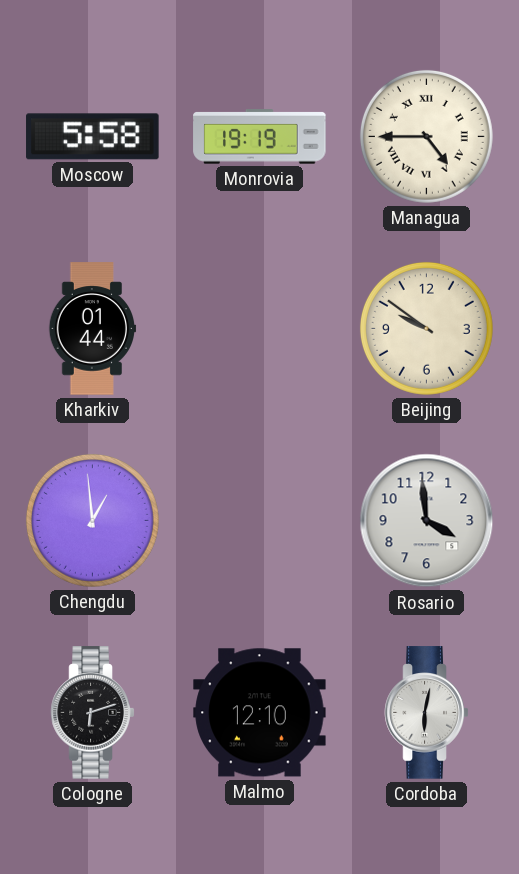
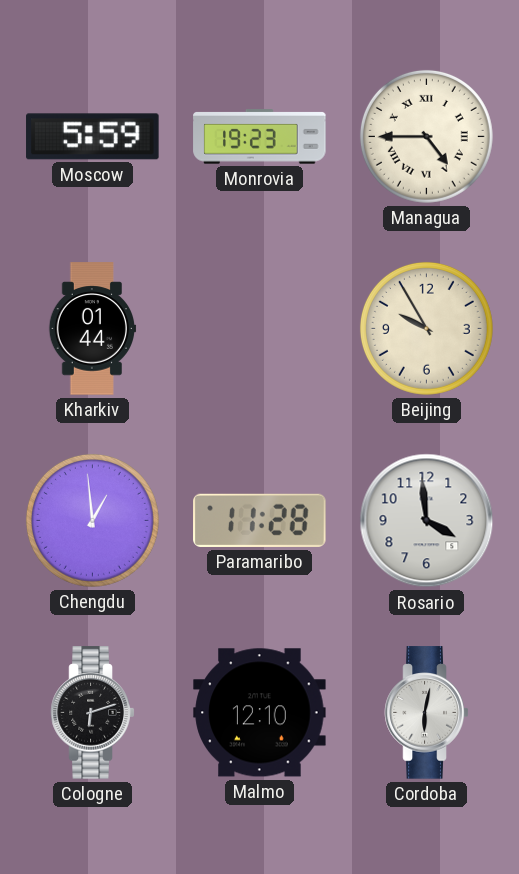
Moscow: 5:58 -> 5:59 (93, 137)
Monrovia: 19:19 -> 19:23 (260, 137)
Beijing: 9:51 -> 9:55 (426, 328)
Paramaribo: none -> 11:28 (260, 520)
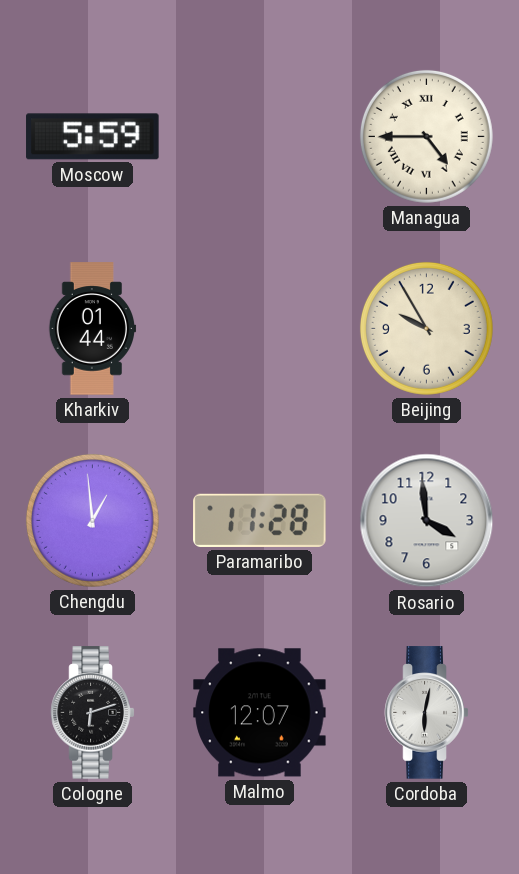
Monrovia: 19:23 -> none (260, 137)
Malmo: 12:10 -> 12:07 (260, 713)
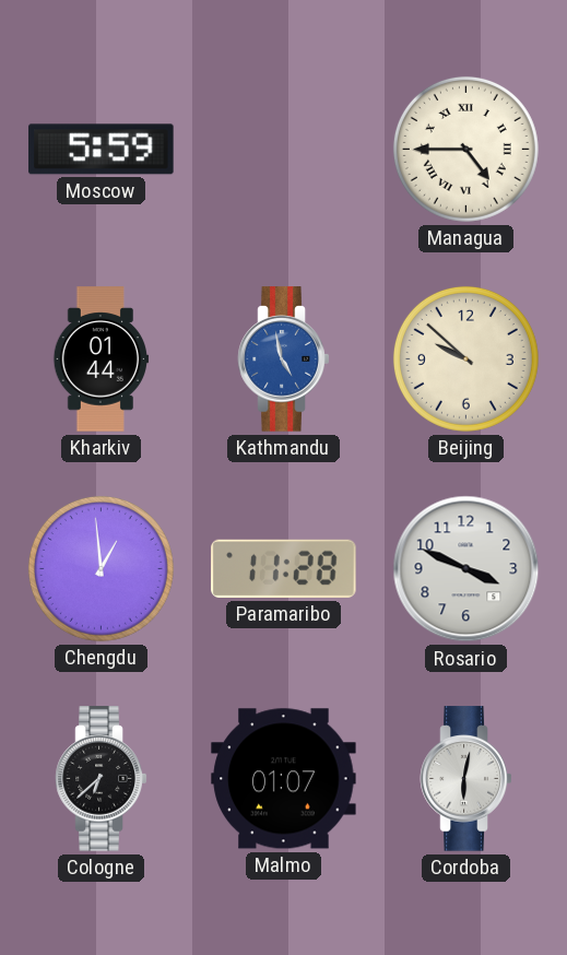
Kathmandu: none -> 4:58 (284, 359)
Beijing: 9:55 -> 9:52 (465, 358)
Rosario: 3:59 -> 3:49 (466, 569)
Cologne: 6:12 -> 6:38 (102, 779)
Malmo: 12:07 -> 01:07 (284, 779)
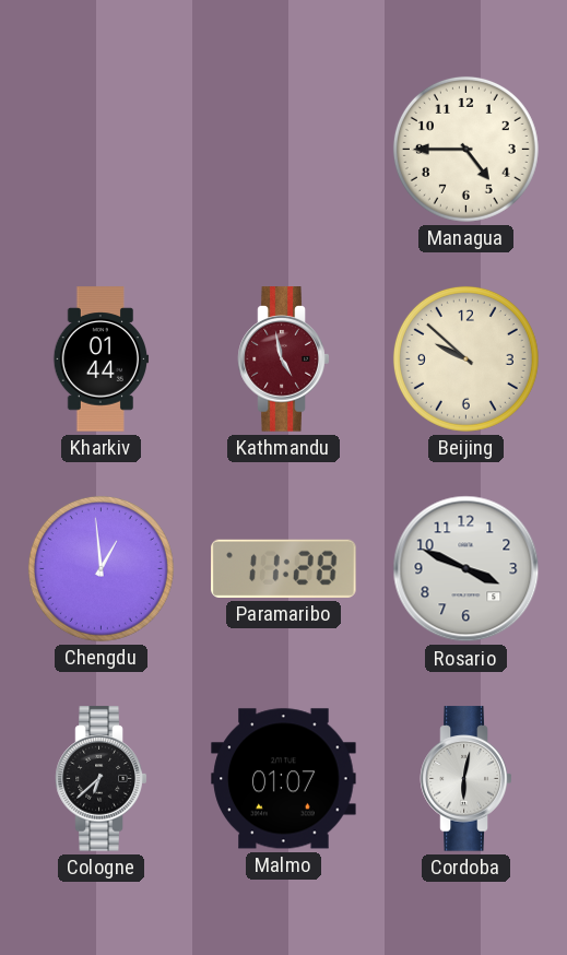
Moscow: 5:59 -> none (102, 150)
Managua numerals: Roman -> Arabic (465, 149)
Kathmandu dial: blue -> burgundy (284, 359)
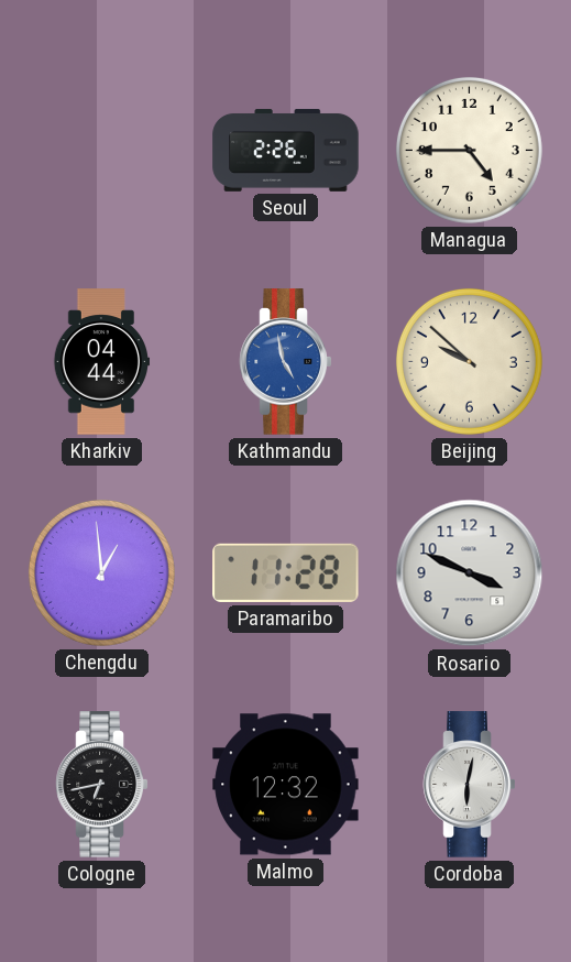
Seoul: none -> 2:26 (286, 150)
Kharkiv: 01:44 -> 04:44 (102, 362)
Kathmandu dial: burgundy -> blue (286, 362)
Cologne: 6:38 -> 6:43 (102, 785)
Malmo: 01:07 -> 12:32 (286, 785)
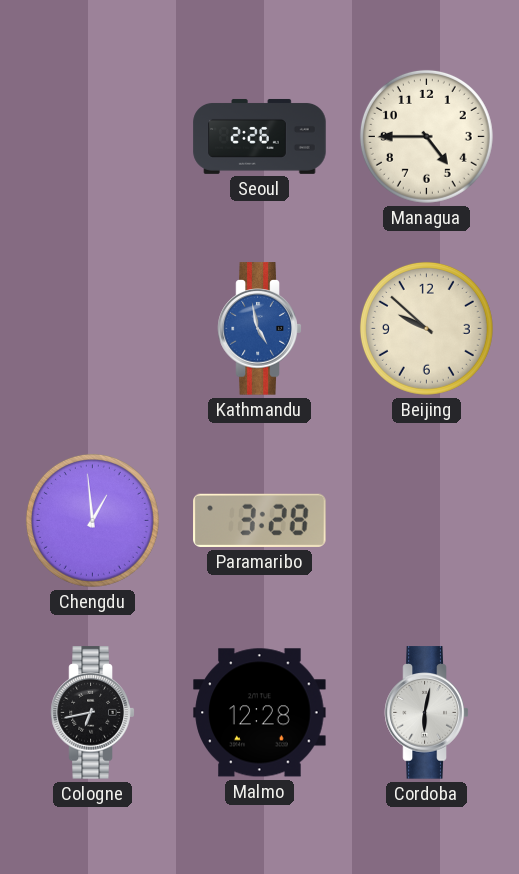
Kharkiv: 04:44 -> none (102, 362)
Paramaribo: 11:28 -> 3:28 (260, 520)
Rosario: 3:49 -> none (470, 573)
Malmo: 12:32 -> 12:28 (260, 713)
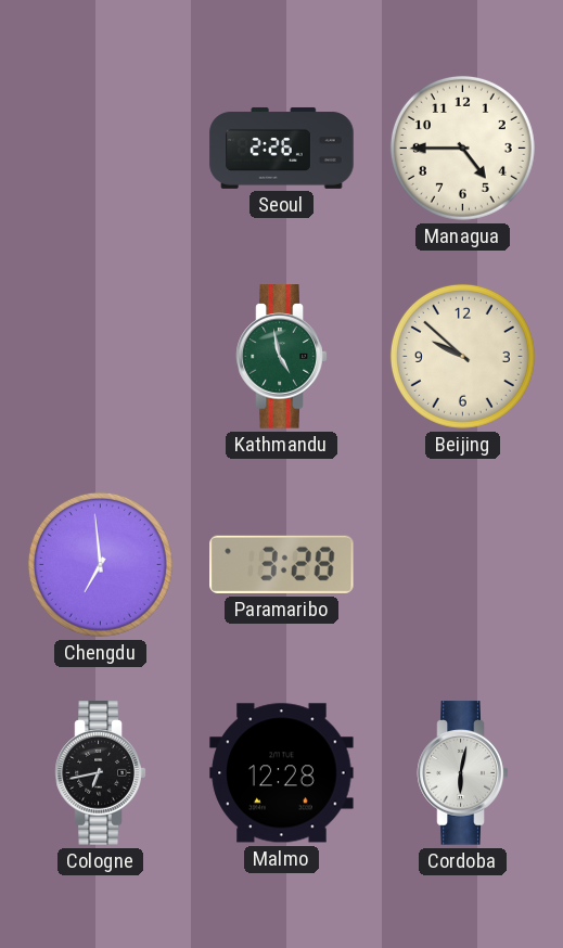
Kathmandu dial: blue -> green (282, 357)
Chengdu: 12:59 -> 6:59 (100, 564)
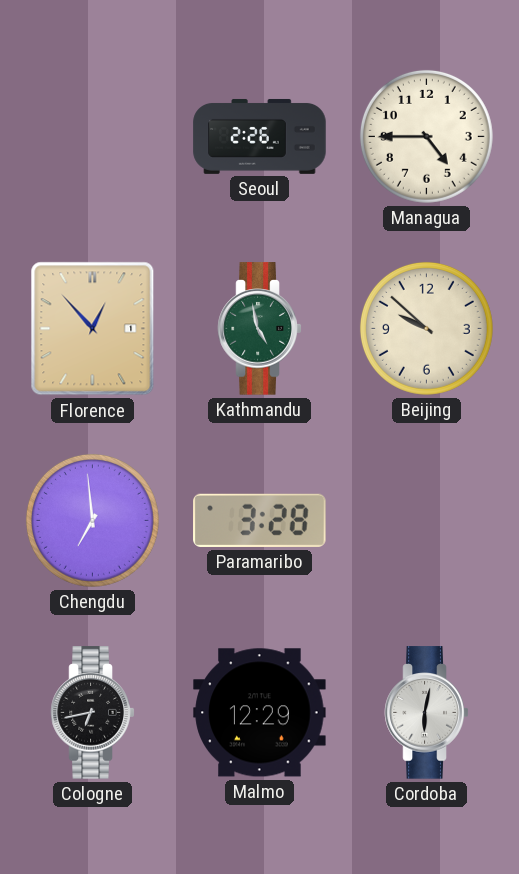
Florence: none -> 12:53 (93, 329)
Malmo: 12:28 -> 12:29 (260, 713)
